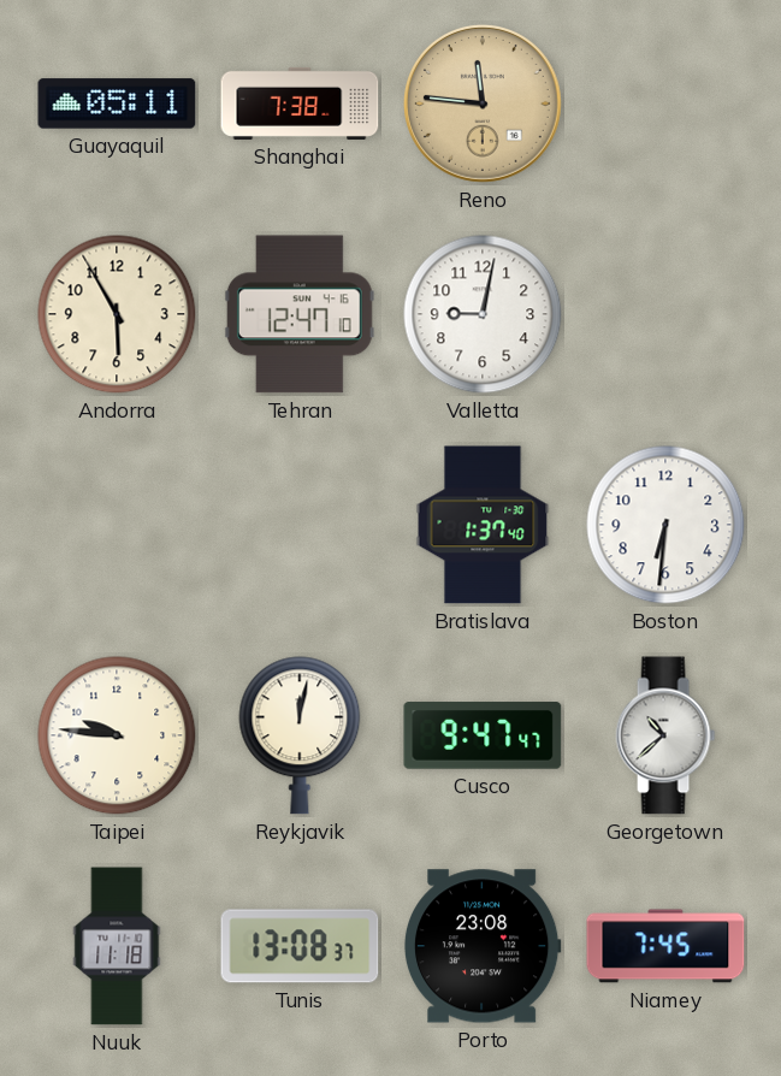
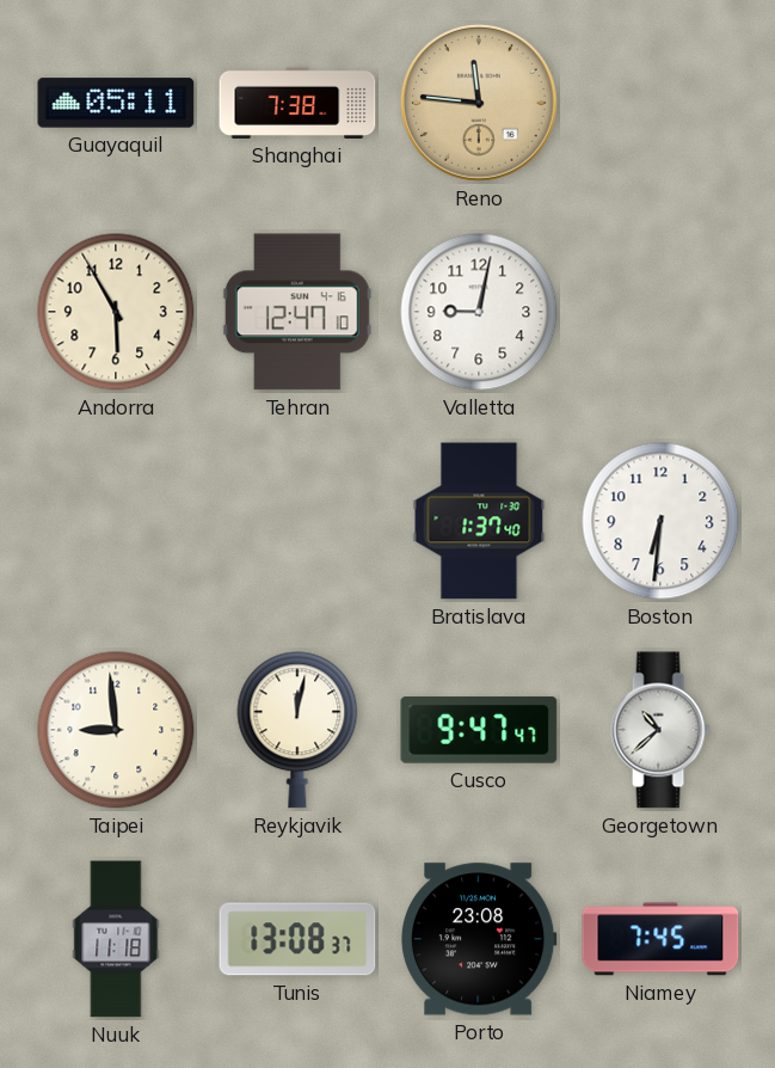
Taipei: 9:46 -> 8:59 (116, 730)
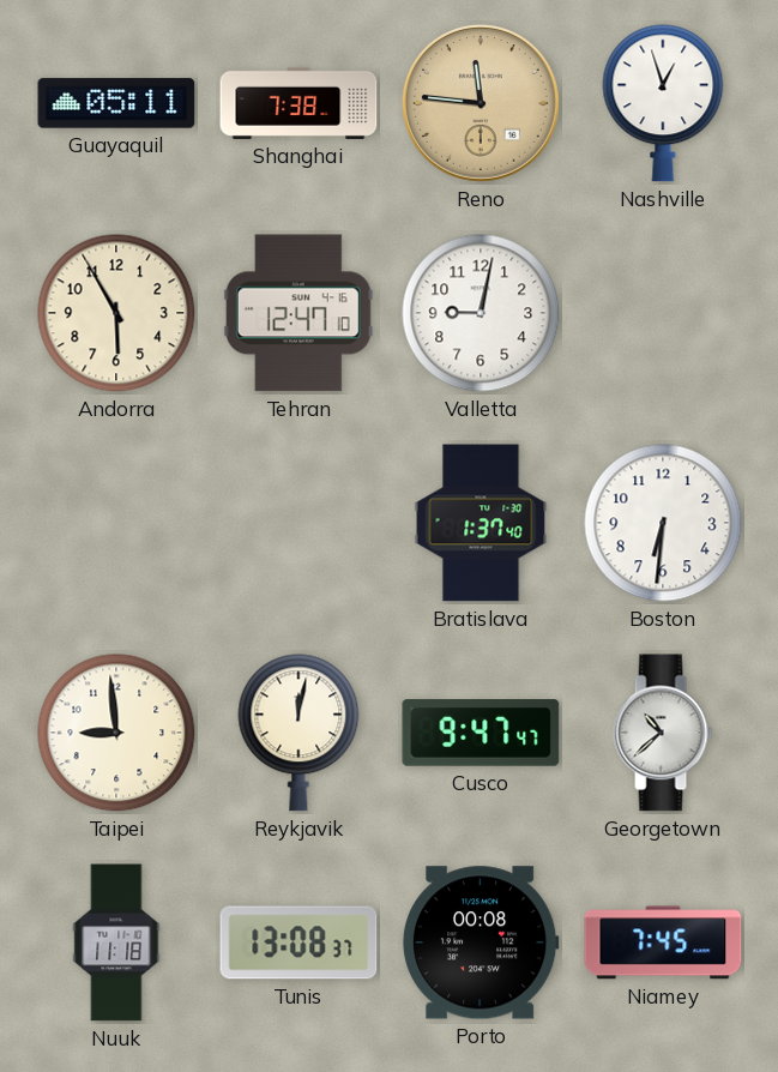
Nashville: none -> 12:57 (663, 103)
Porto: 23:08 -> 00:08 (481, 942)
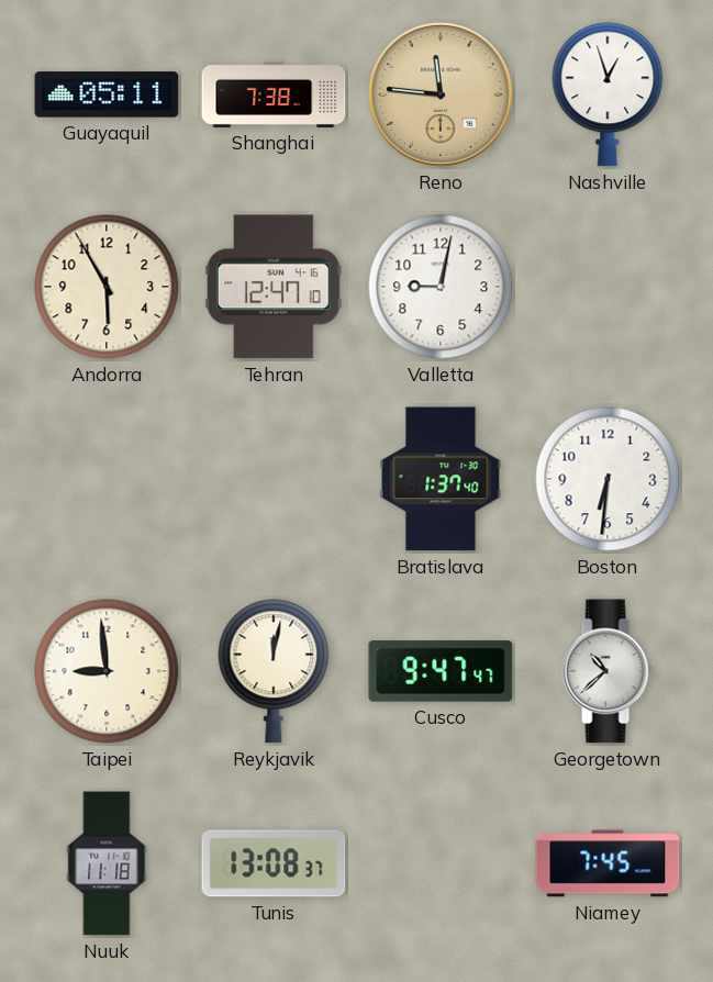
Porto: 00:08 -> none (481, 942)
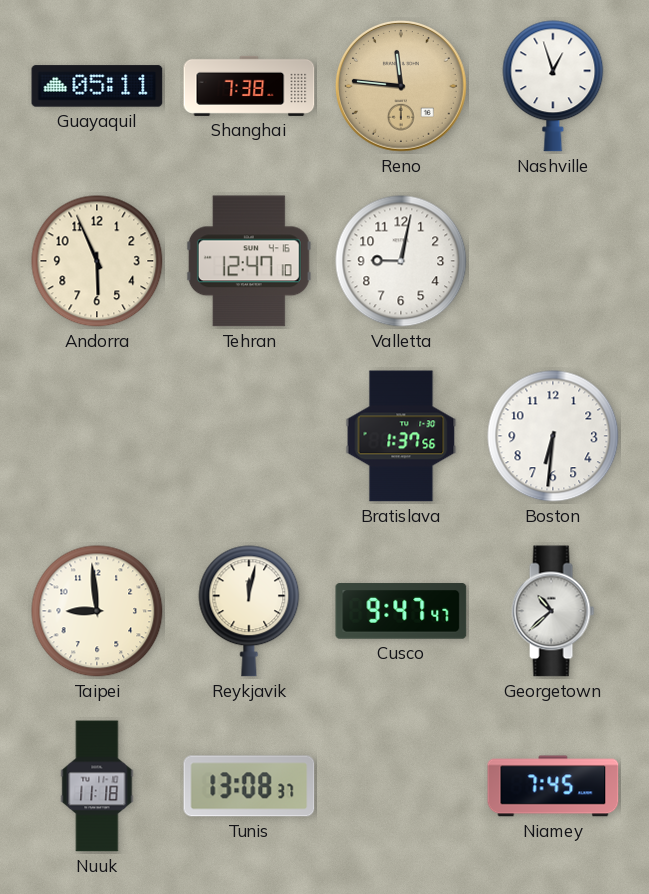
Andorra: 5:55 -> 5:56 (97, 261)
Bratislava: 1:37:40 -> 1:37:56 (401, 436)
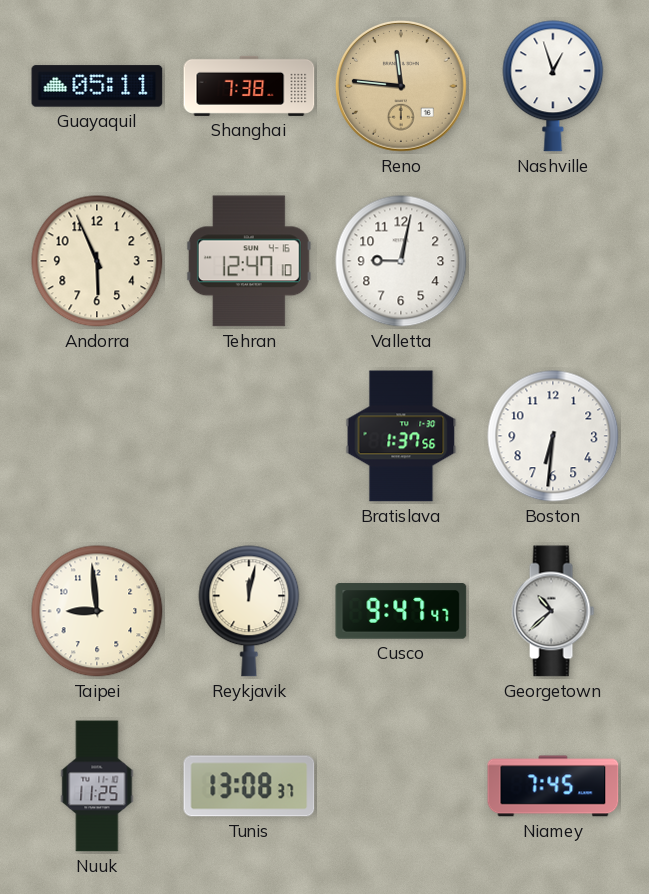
Nuuk: 11:18 -> 11:25 (97, 786)
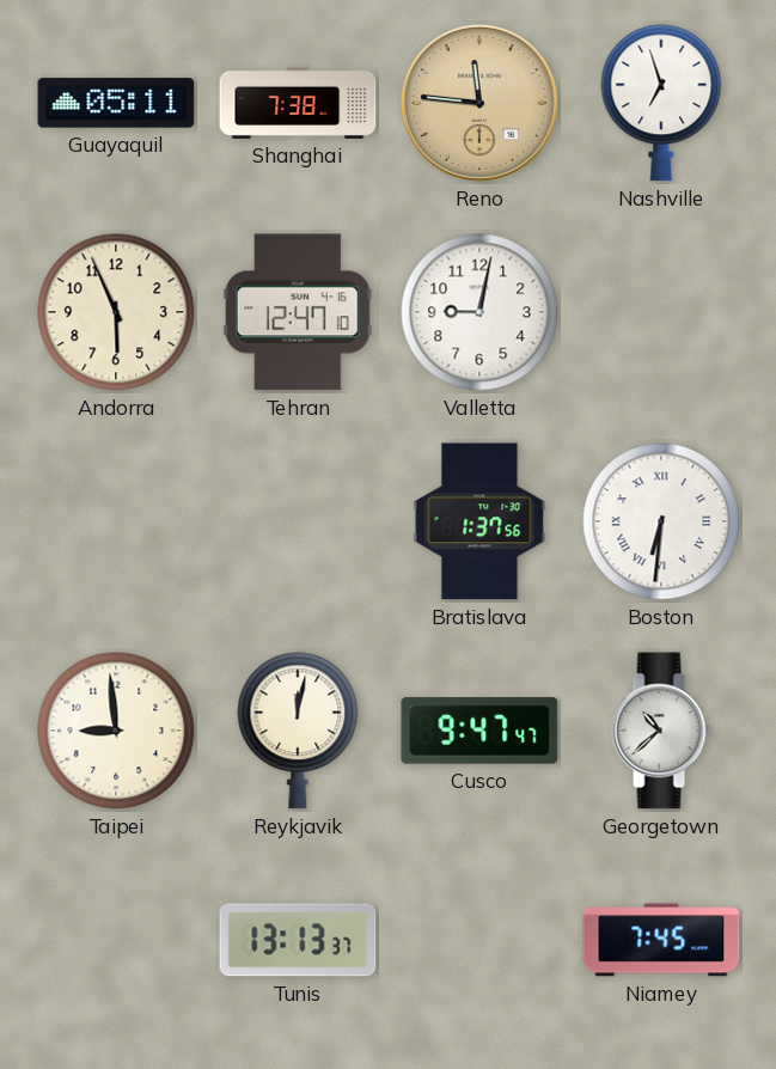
Nashville: 12:57 -> 6:57 (661, 103)
Boston numerals: Arabic -> Roman (661, 521)
Nuuk: 11:25 -> none (97, 786)
Tunis: 13:08 -> 13:13 (298, 940)
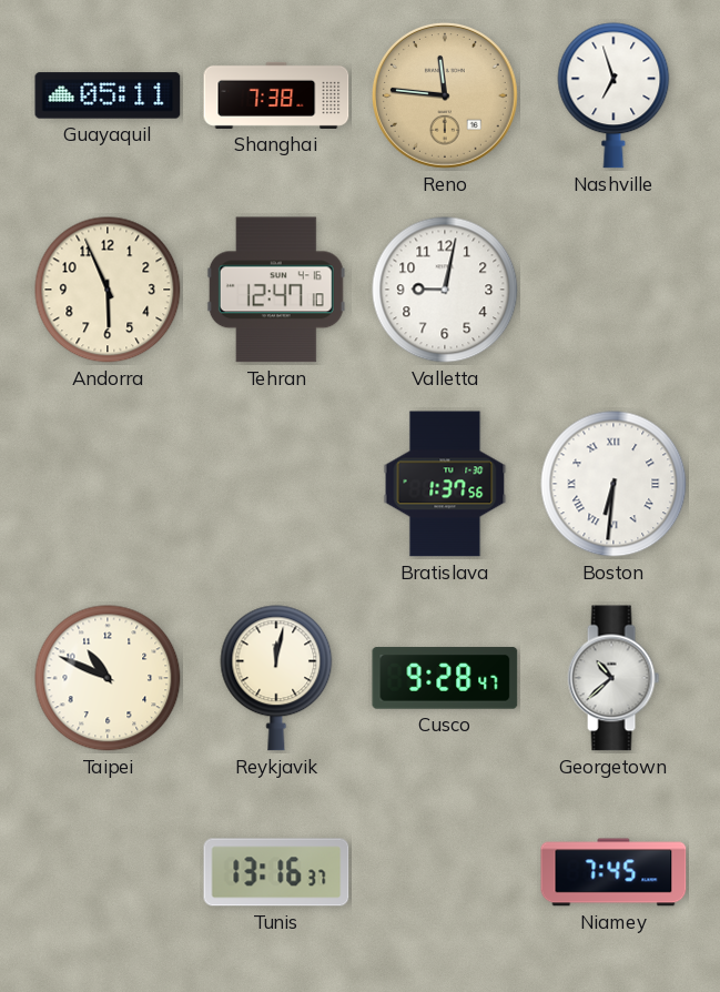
Taipei: 8:59 -> 10:49 (108, 678)
Cusco: 9:47 -> 9:28 (445, 678)
Tunis: 13:13 -> 13:16 (276, 872)
